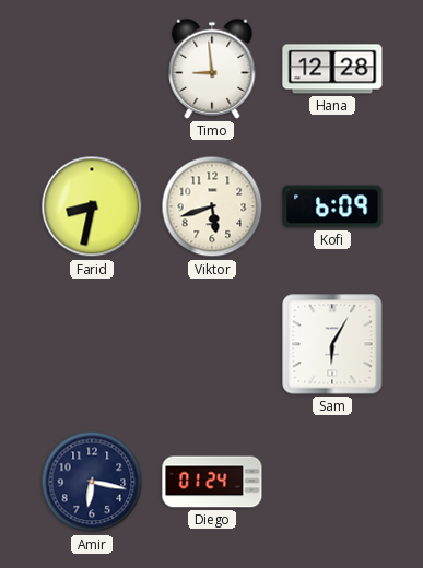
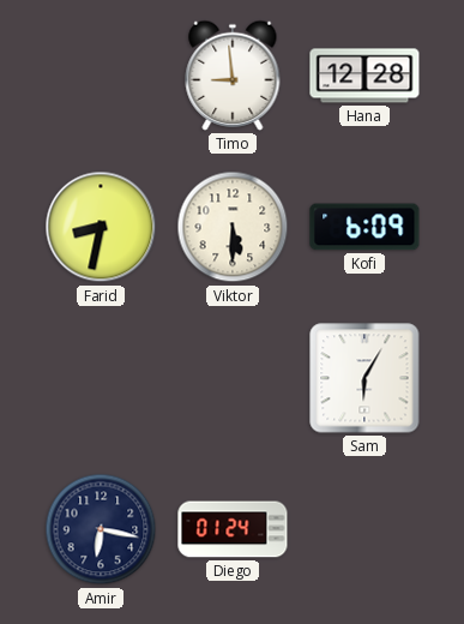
Viktor: 5:42 -> 5:30 (233, 227)
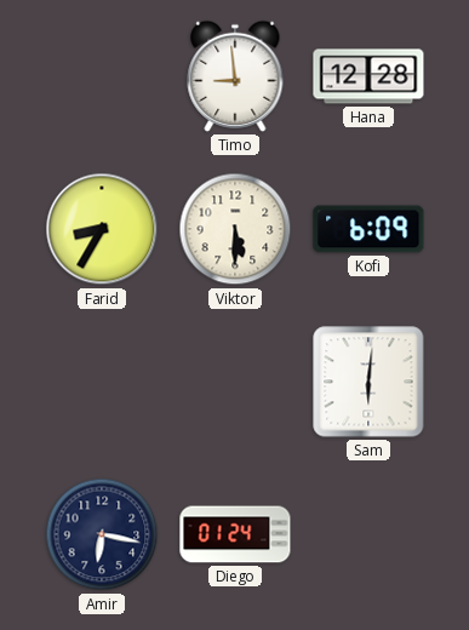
Farid: 8:32 -> 8:35 (102, 229)
Sam: 6:05 -> 6:01 (368, 382)
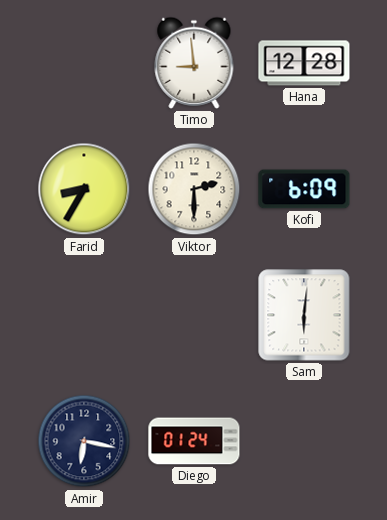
Viktor: 5:30 -> 2:30 (194, 189)
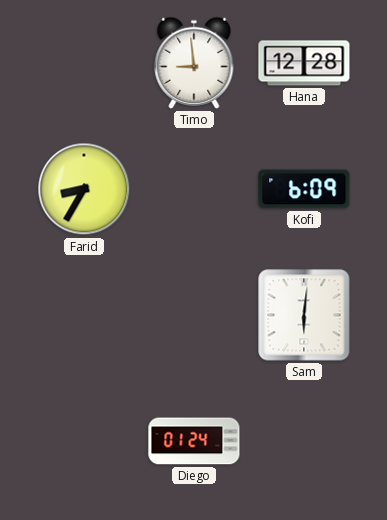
Viktor: 2:30 -> none (194, 189)
Amir: 6:17 -> none (84, 441)
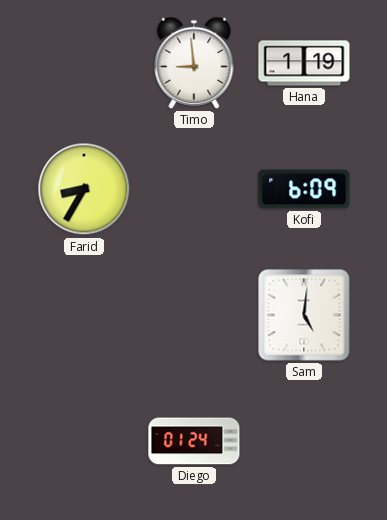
Hana: 12:28 -> 1:19 (304, 63)
Sam: 6:01 -> 5:01 (304, 315)
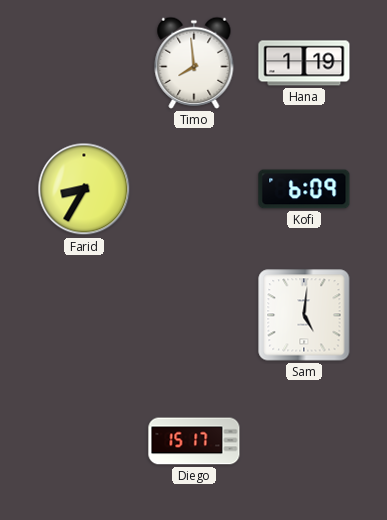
Timo: 8:59 -> 7:59 (194, 63)
Diego: 01:24 -> 15:17 (194, 441)
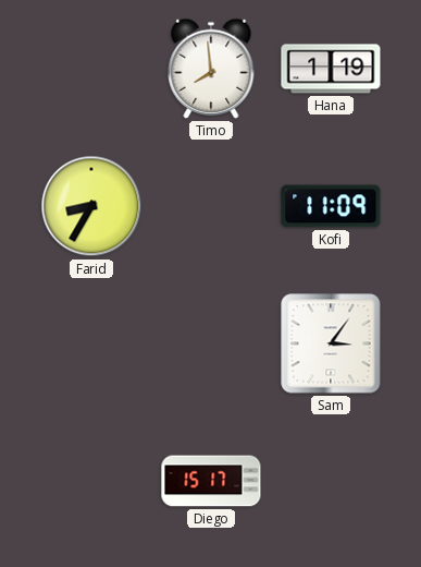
Kofi: 6:09 -> 11:09 (331, 206)
Sam: 5:01 -> 3:06 (331, 343)
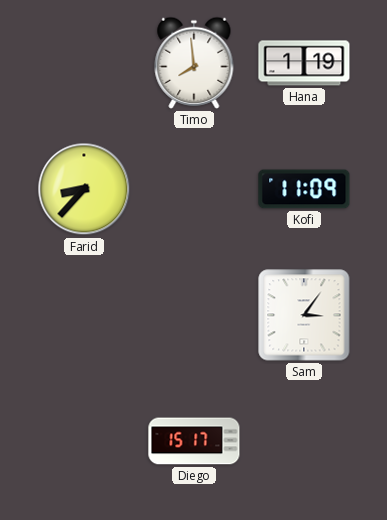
Farid: 8:35 -> 8:37 (84, 189)
